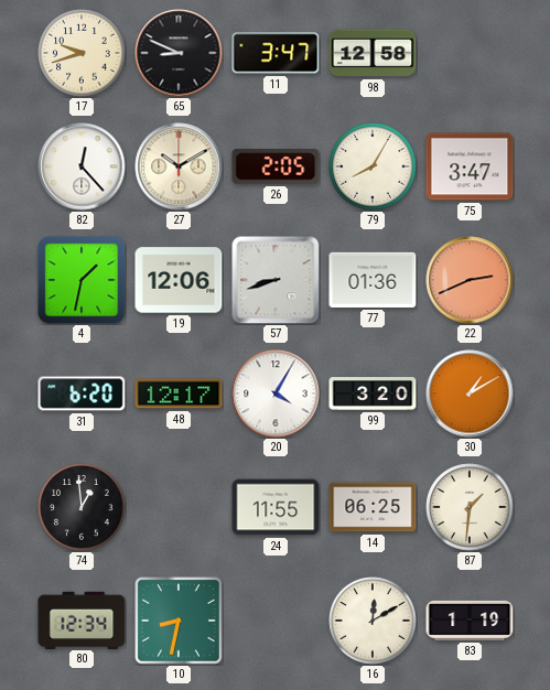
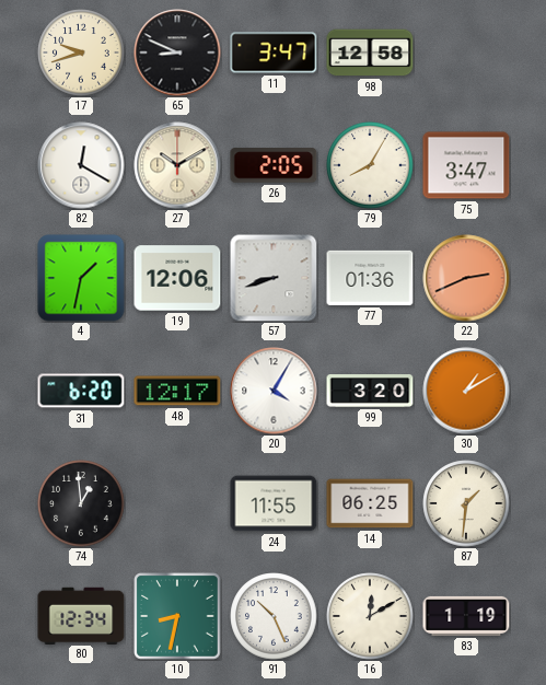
82: 12:23 -> 12:20 (81, 165)
91: none -> 10:26 (274, 616)
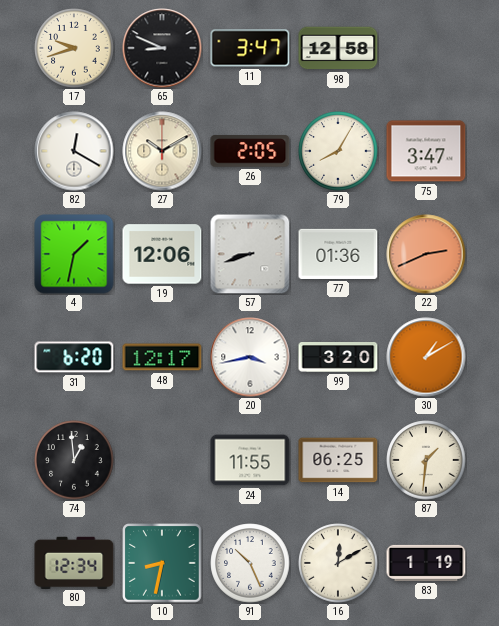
20: 4:05 -> 3:43 (250, 357)
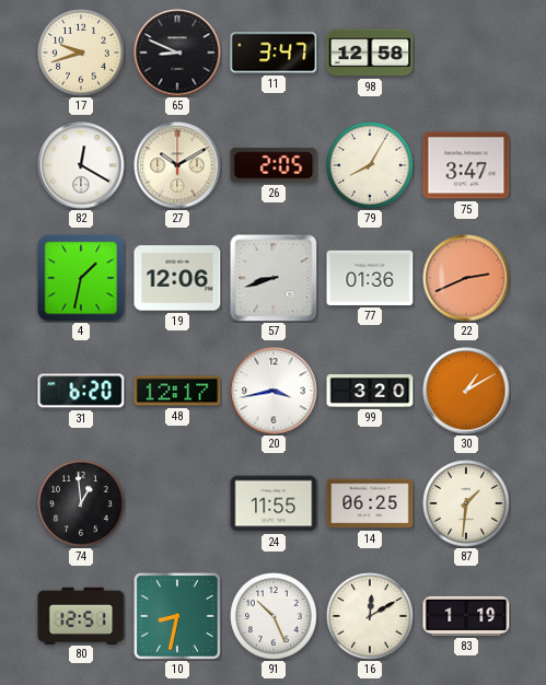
80: 12:34 -> 12:51 (81, 615)
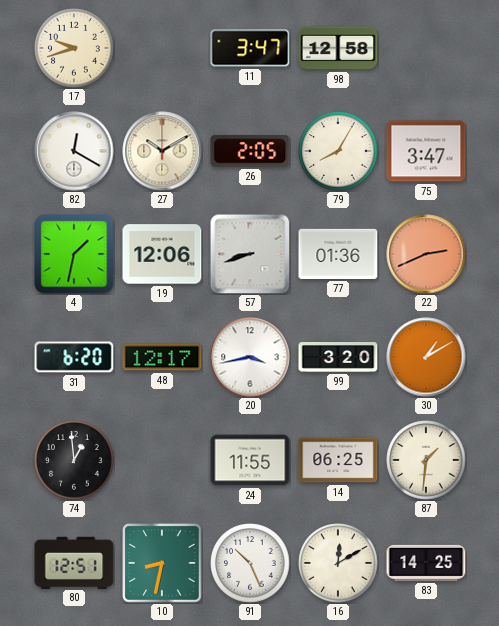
65: 8:49 -> none (177, 53)
83: 1:19 -> 14:25 (426, 563)
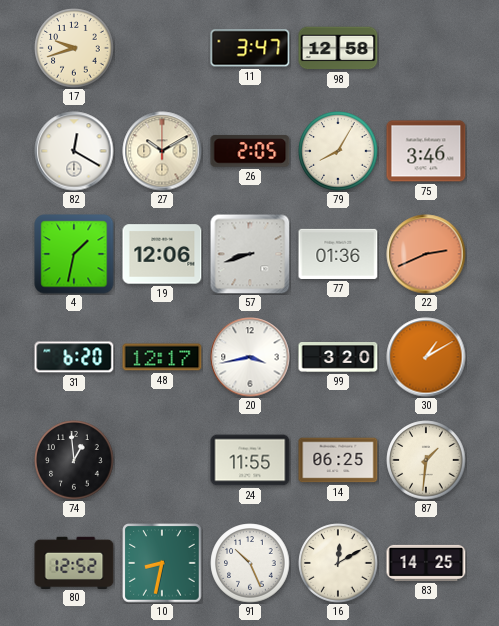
75: 3:47 -> 3:46 (426, 151)
80: 12:51 -> 12:52 (74, 562)
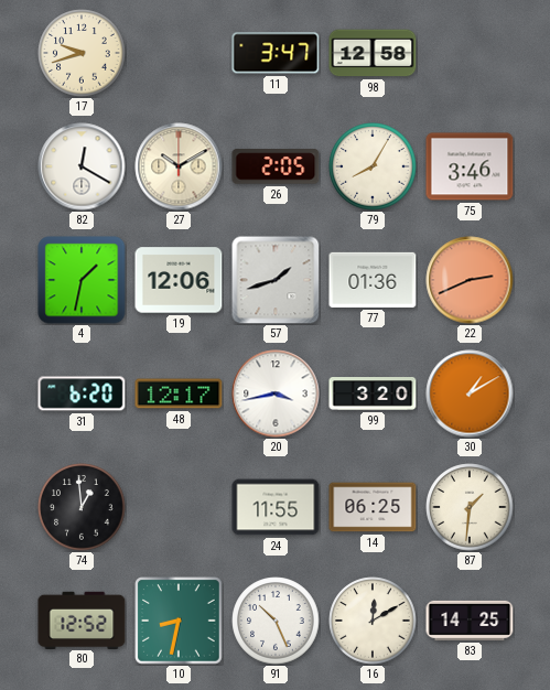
57: 8:42 -> 1:42 (276, 280)
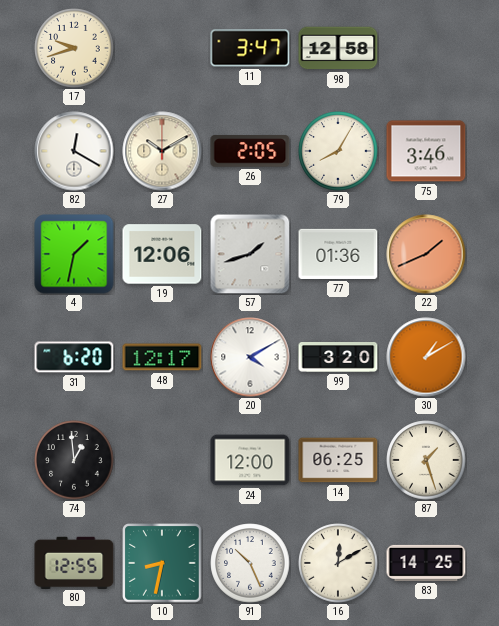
22: 2:41 -> 1:41 (426, 254)
20: 3:43 -> 4:10 (250, 357)
24: 11:55 -> 12:00 (250, 460)
87: 1:31 -> 1:27 (426, 460)
80: 12:52 -> 12:55 (74, 562)
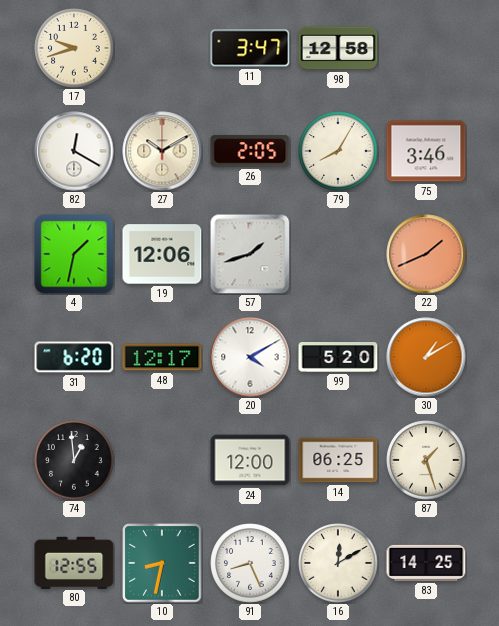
77: 01:36 -> none (338, 254)
99: 3:20 -> 5:20 (338, 358)
91: 10:26 -> 8:26 (250, 563)
